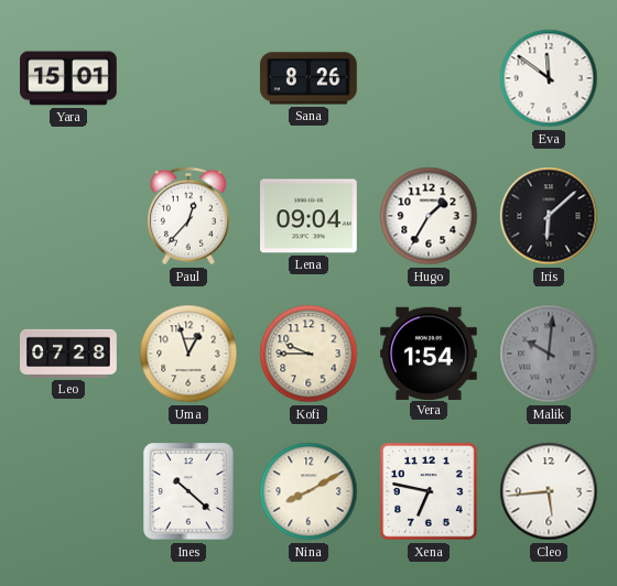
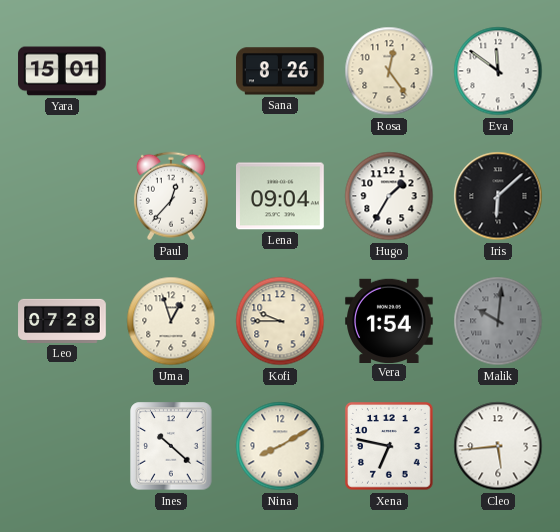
Rosa: none -> 12:24 (389, 71)
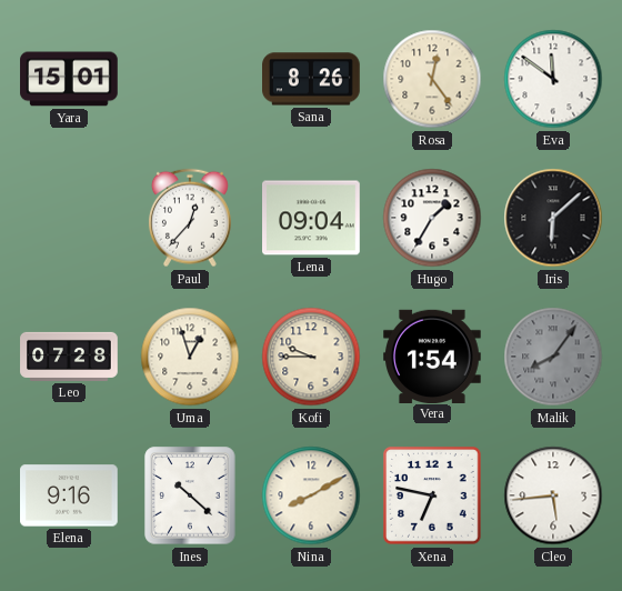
Malik: 10:01 -> 8:06 (553, 357)
Elena: none -> 9:16 (70, 495)
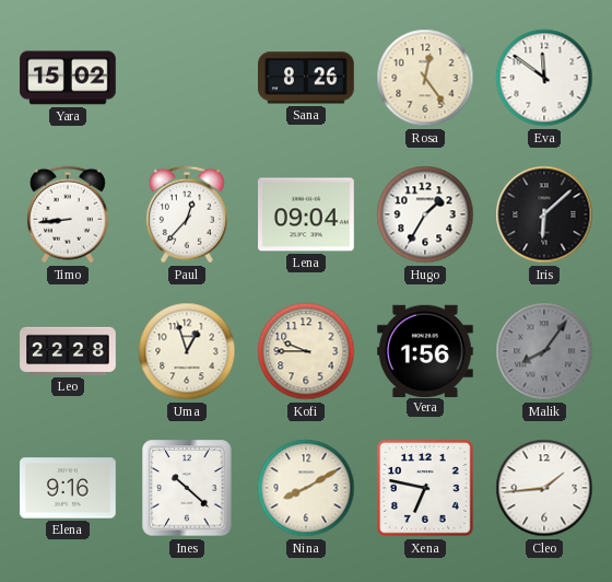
Yara: 15:01 -> 15:02 (68, 78)
Timo: none -> 8:44 (68, 214)
Leo: 07:28 -> 22:28 (68, 351)
Vera: 1:54 -> 1:56 (426, 350)
Cleo: 5:44 -> 1:44 (544, 488)
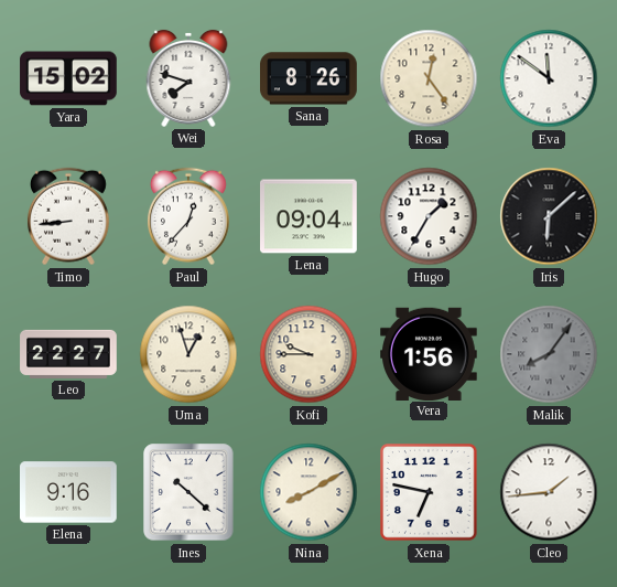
Wei: none -> 7:48 (188, 78)
Leo: 22:28 -> 22:27 (68, 354)
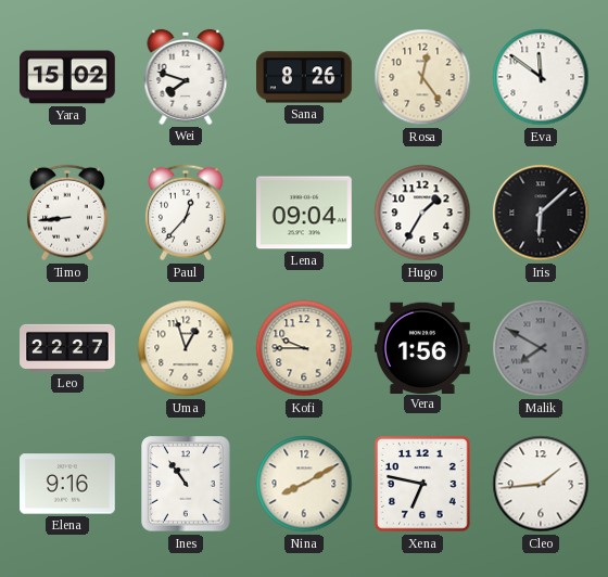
Malik: 8:06 -> 7:50 (541, 348)
Ines: 10:22 -> 10:54 (186, 484)
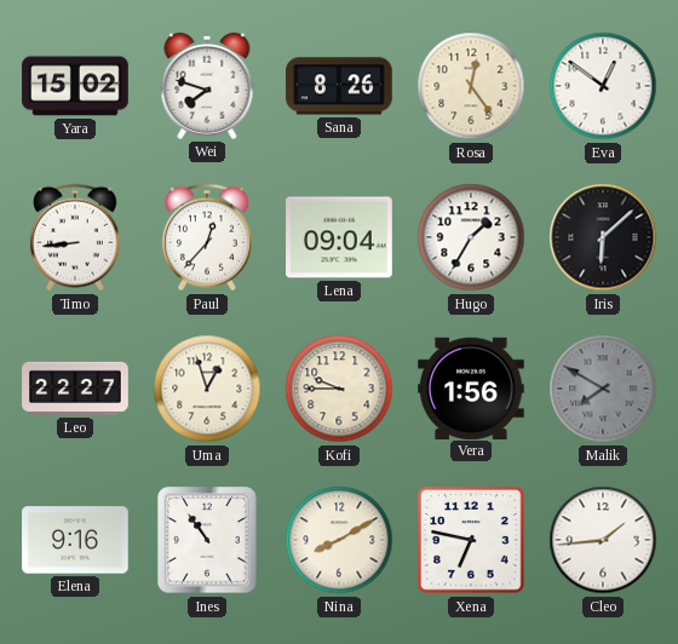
Eva: 11:51 -> 12:51 (603, 86)
